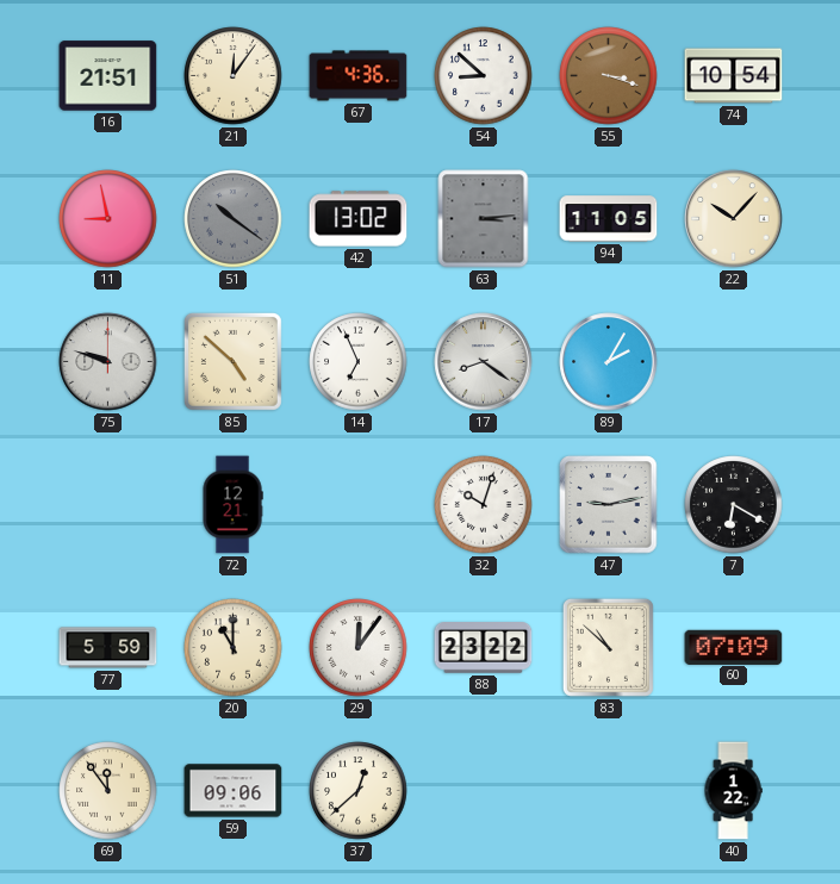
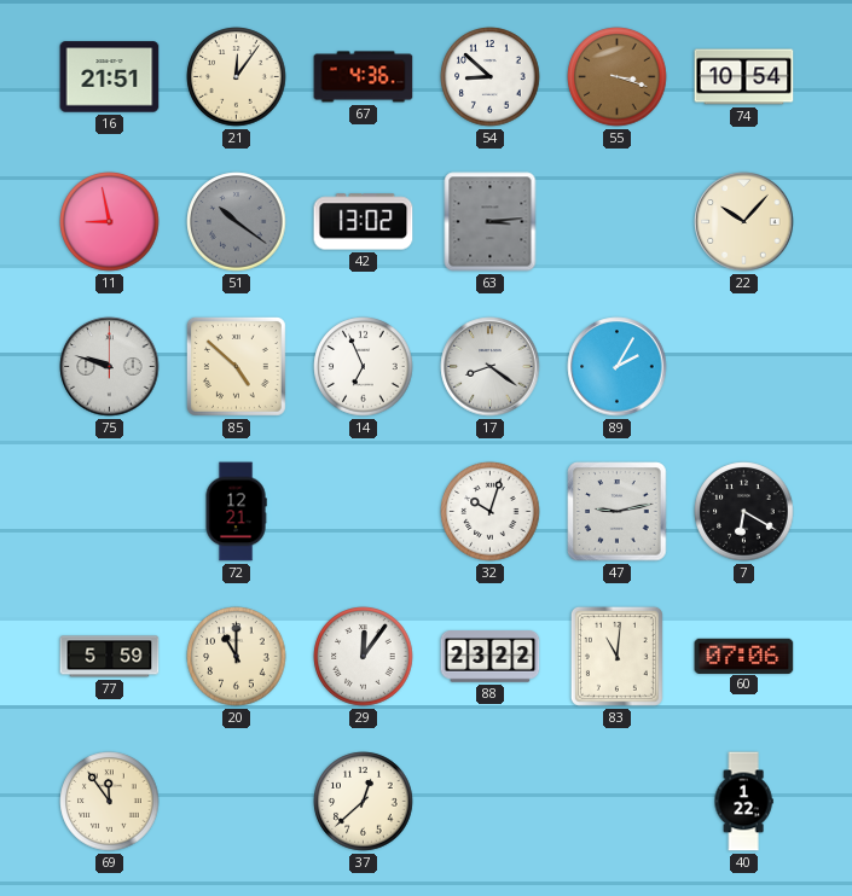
94: 11:05 -> none (609, 219)
83: 10:52 -> 11:01 (616, 656)
60: 07:09 -> 07:06 (744, 656)
59: 09:06 -> none (234, 791)
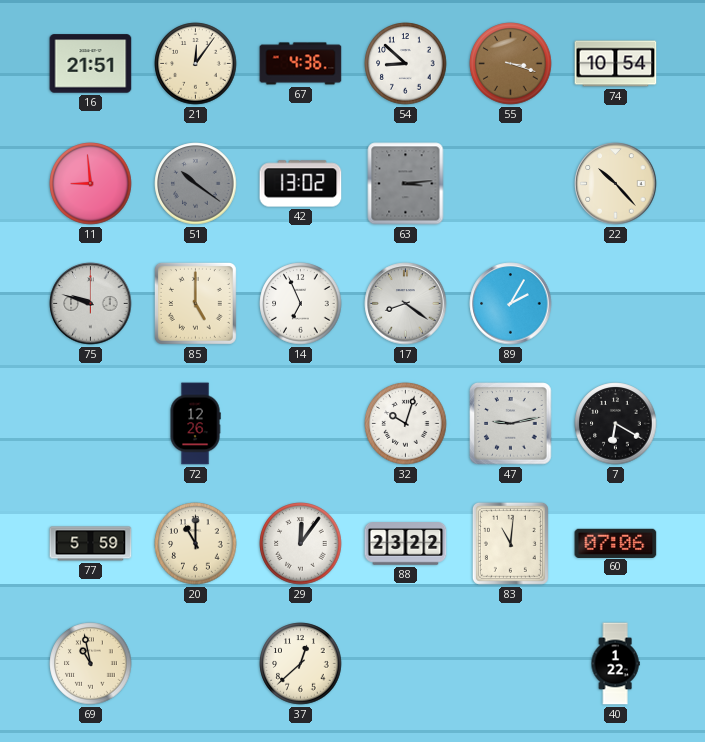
11: 8:58 -> 8:59 (91, 184)
22: 10:07 -> 10:23 (616, 184)
85: 4:52 -> 5:00 (195, 303)
72: 12:21 -> 12:26 (195, 424)
69: 11:54 -> 10:58 (91, 664)
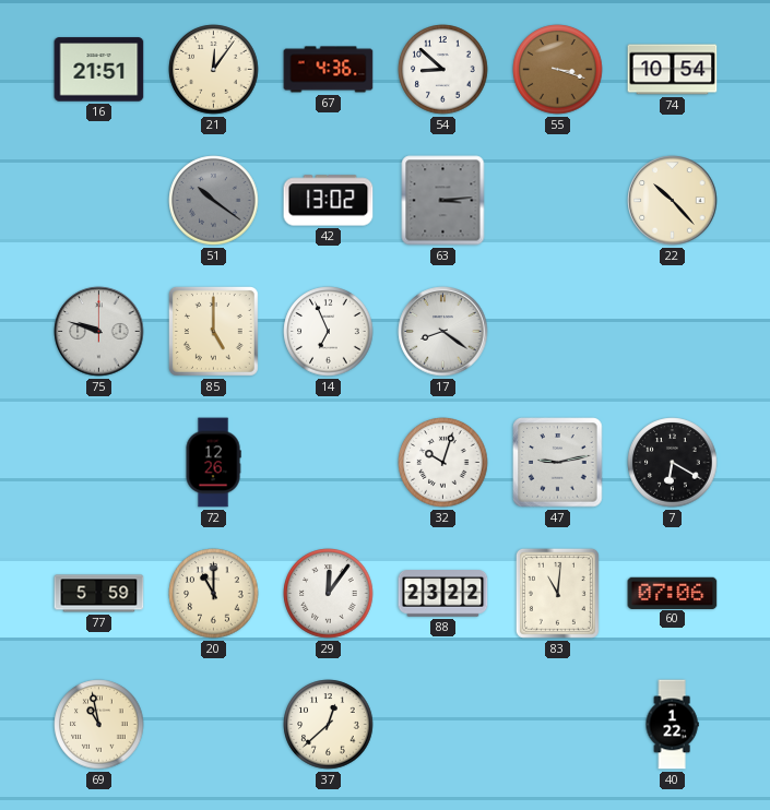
11: 8:59 -> none (91, 184)
89: 2:05 -> none (511, 304)
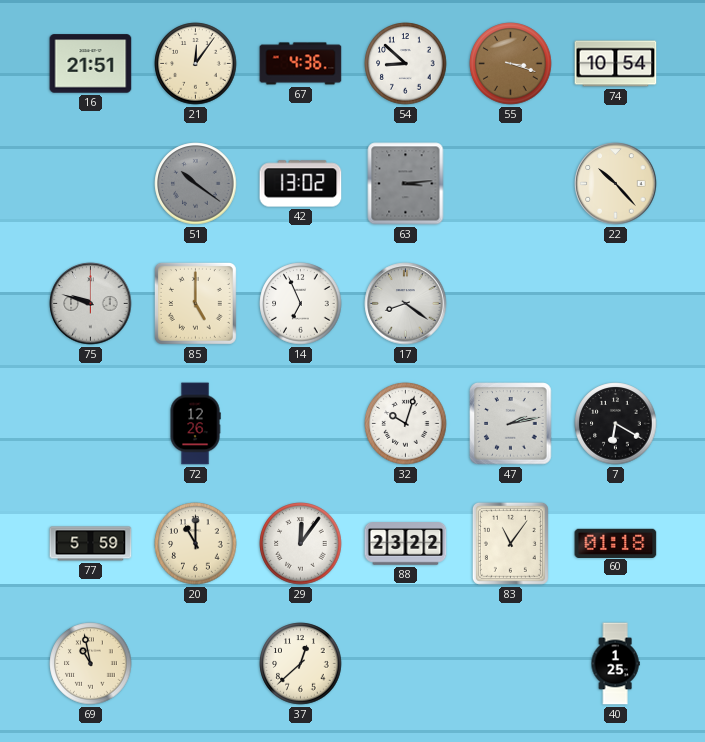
47: 9:13 -> 2:13 (511, 424)
83: 11:01 -> 11:06 (510, 543)
60: 07:06 -> 01:18 (616, 543)
40: 1:22 -> 1:25 (615, 664)
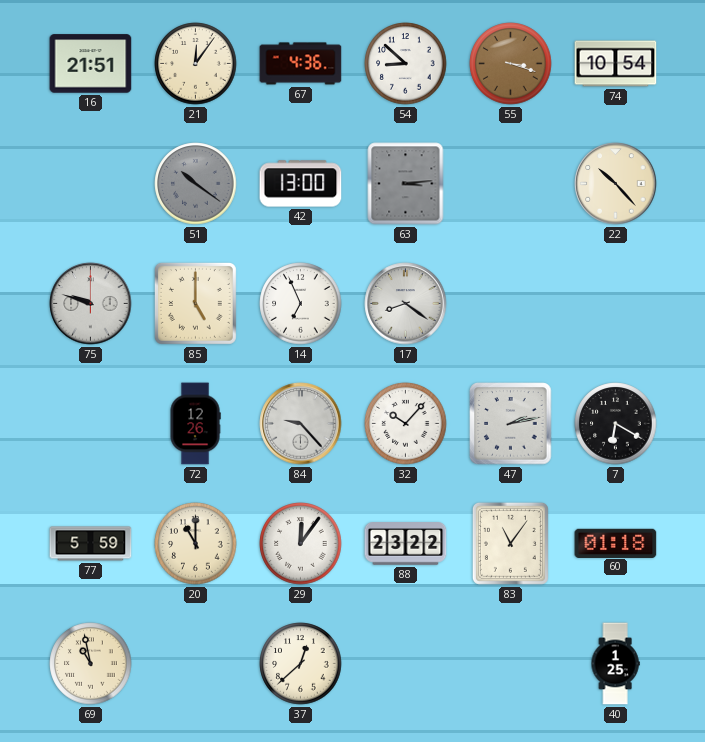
42: 13:02 -> 13:00 (301, 184)
84: none -> 9:23 (301, 424)
32: 10:03 -> 10:07 (406, 424)
